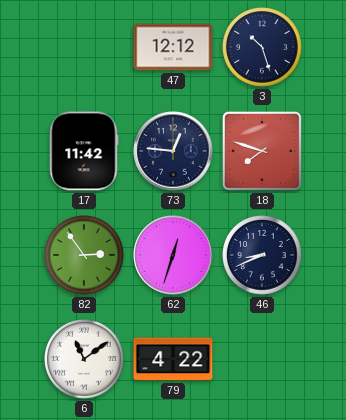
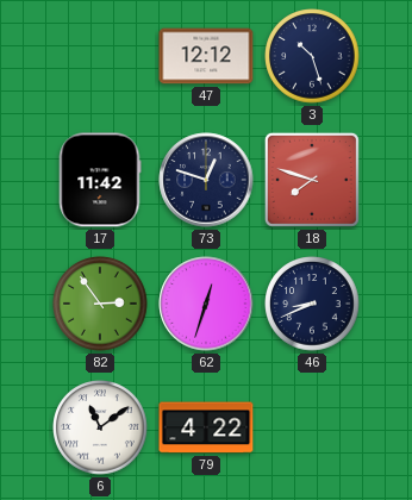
73: 12:46 -> 12:48 (206, 180)
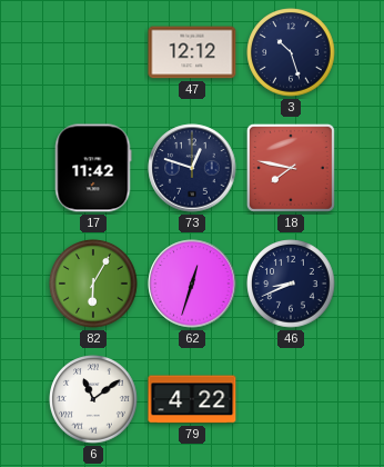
18: 7:48 -> 7:47 (291, 168)
82: 2:54 -> 6:05 (93, 284)
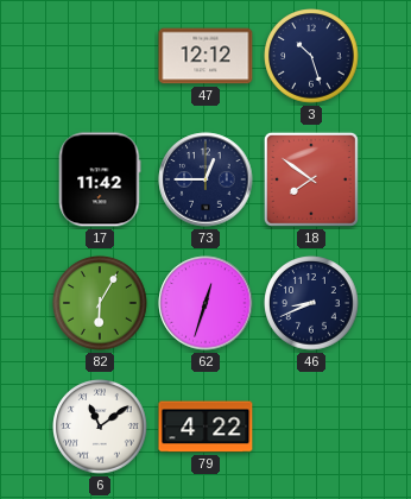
73: 12:48 -> 12:45 (205, 179)
18: 7:47 -> 7:51 (311, 179)
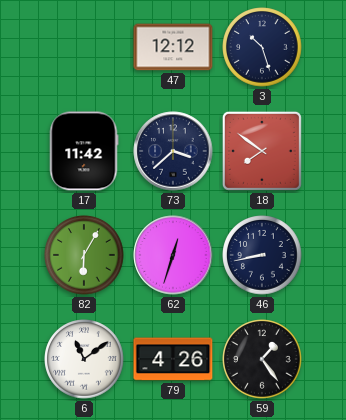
73: 12:45 -> 3:38 (173, 151)
46: 8:41 -> 8:43 (262, 255)
79: 4:22 -> 4:26 (173, 359)
59: none -> 1:24 (262, 359)
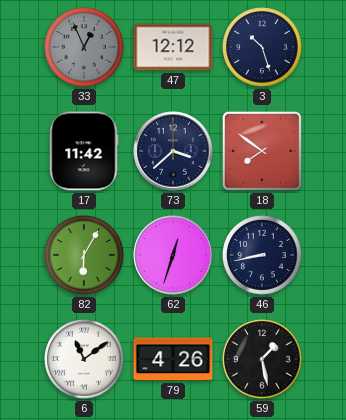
33: none -> 12:56 (84, 47)
59: 1:24 -> 1:28 (262, 359)
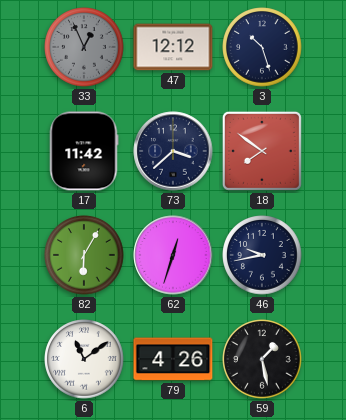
46: 8:43 -> 9:43 (262, 255)
